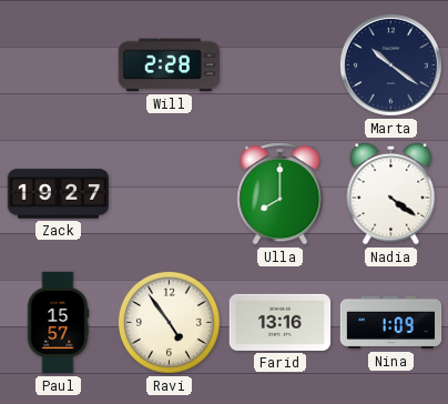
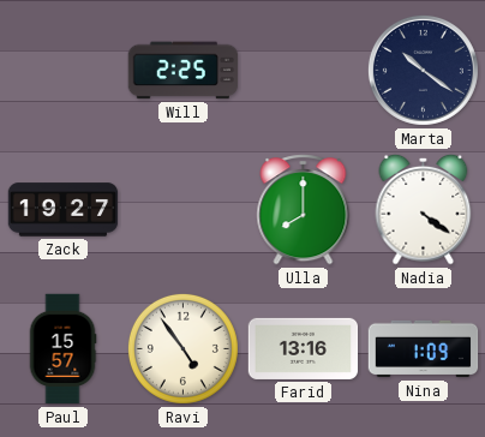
Will: 2:28 -> 2:25 (184, 71)
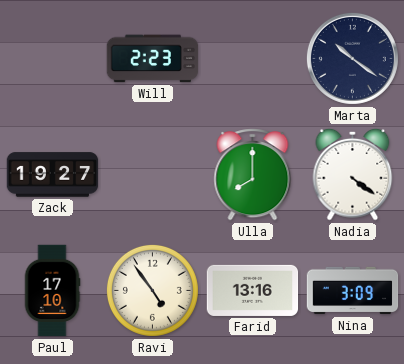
Will: 2:25 -> 2:23 (153, 59)
Paul: 15:57 -> 17:10 (52, 291)
Nina: 1:09 -> 3:09 (353, 291)
